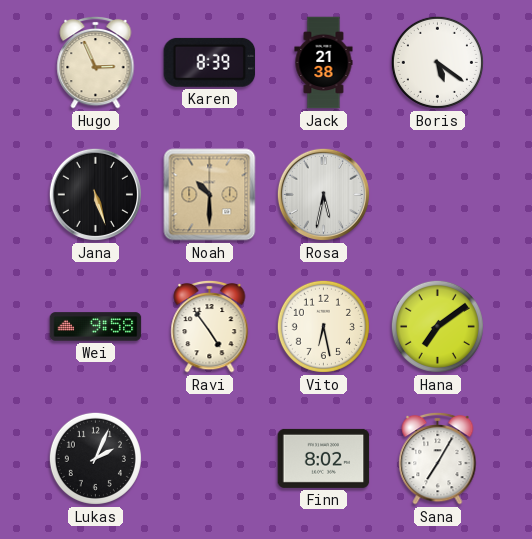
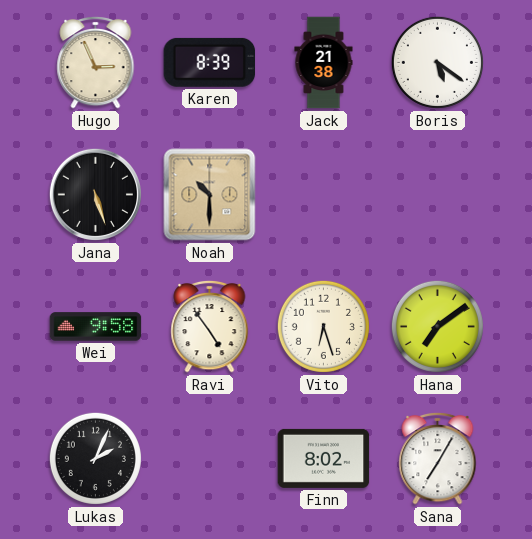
Rosa: 5:32 -> none (323, 194)
Vito: 6:28 -> 6:27 (323, 326)
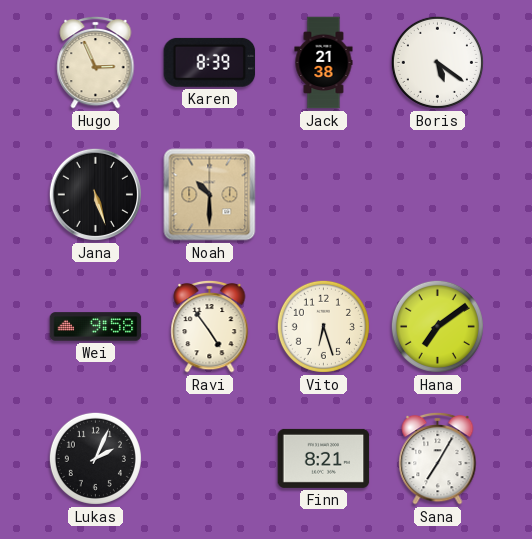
Finn: 8:02 -> 8:21 (324, 458)
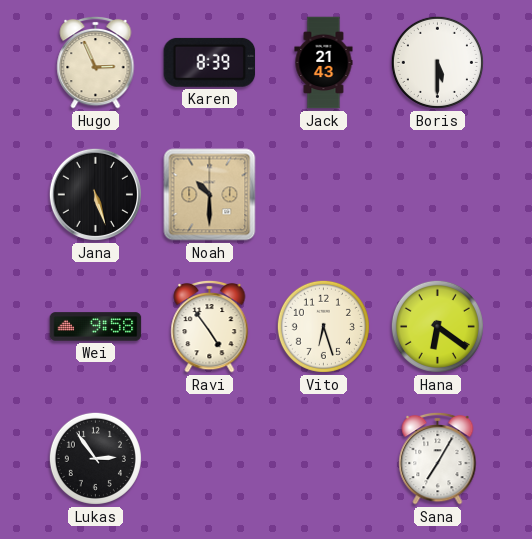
Jack: 21:38 -> 21:43 (324, 63)
Boris: 5:21 -> 5:30 (437, 62)
Hana: 7:09 -> 6:21 (437, 326)
Lukas: 2:04 -> 2:54 (95, 458)
Finn: 8:21 -> none (324, 458)
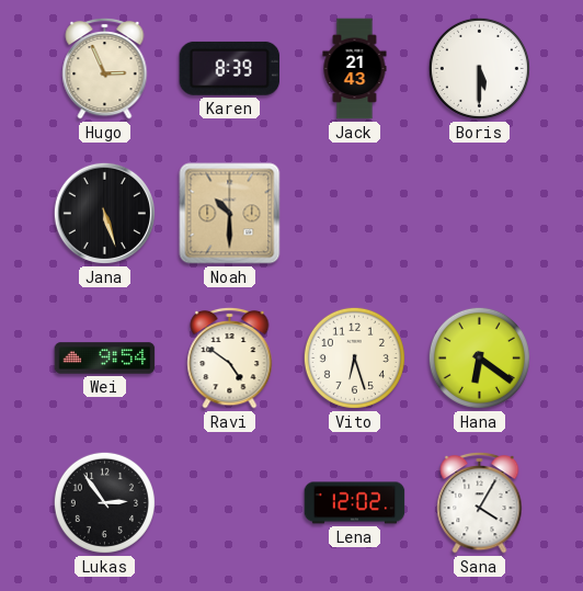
Wei: 9:58 -> 9:54 (105, 359)
Ravi: 4:54 -> 4:51 (230, 357)
Lena: none -> 12:02 (355, 503)
Sana: 7:05 -> 4:05 (480, 502)
